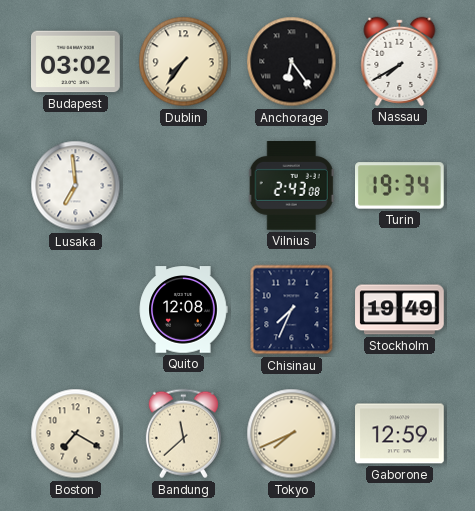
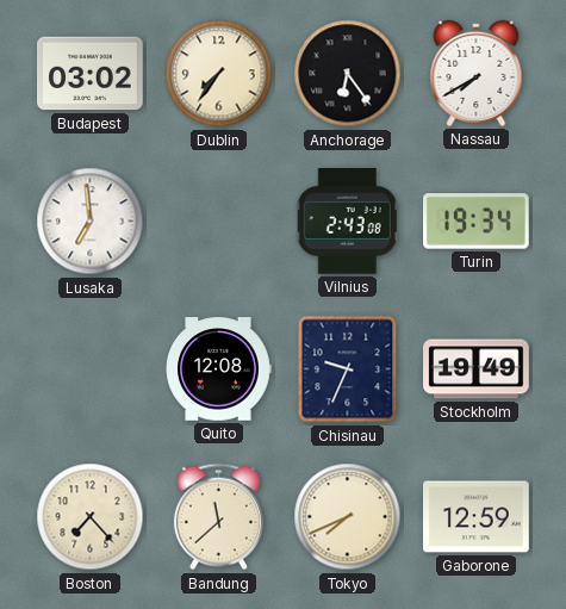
Chisinau: 7:34 -> 9:34 (348, 369)
Boston: 7:20 -> 7:23 (91, 517)
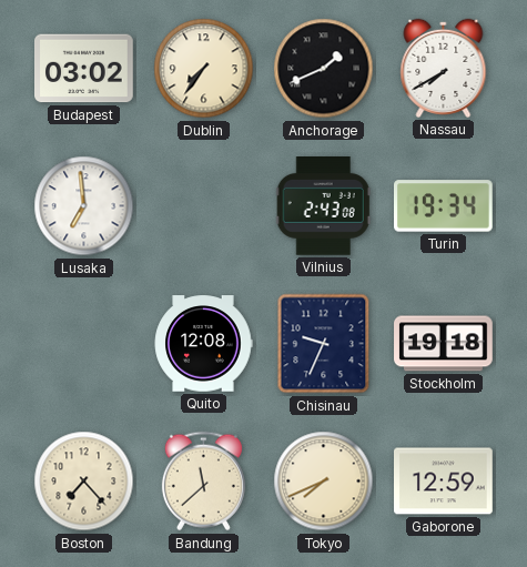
Anchorage: 6:24 -> 1:41 (324, 69)
Stockholm: 19:49 -> 19:18 (444, 344)
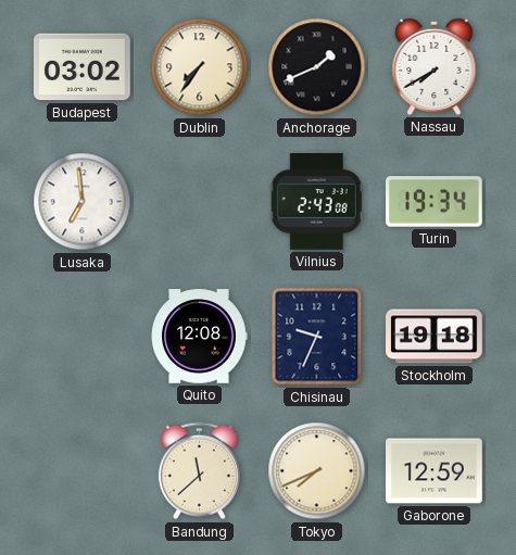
Boston: 7:23 -> none (84, 482)
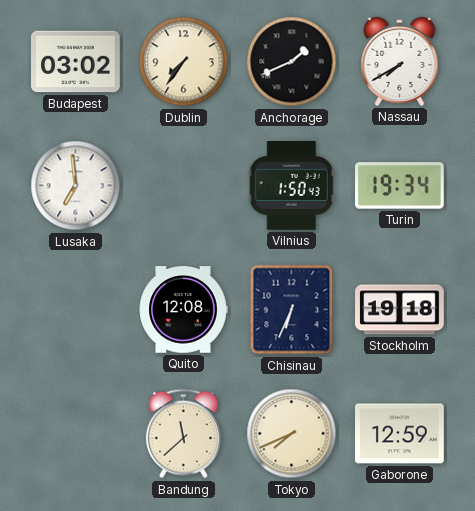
Vilnius: 2:43 -> 1:50 (291, 186)
Chisinau: 9:34 -> 6:34 (292, 310)
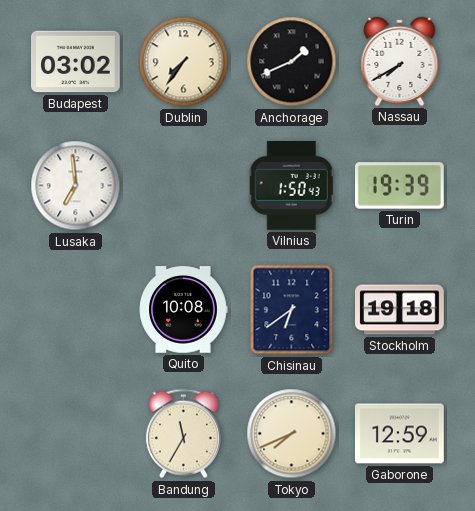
Turin: 19:34 -> 19:39 (400, 186)
Quito: 12:08 -> 10:08 (183, 310)
Chisinau: 6:34 -> 6:39 (292, 310)
Bandung: 11:38 -> 11:35 (183, 434)
